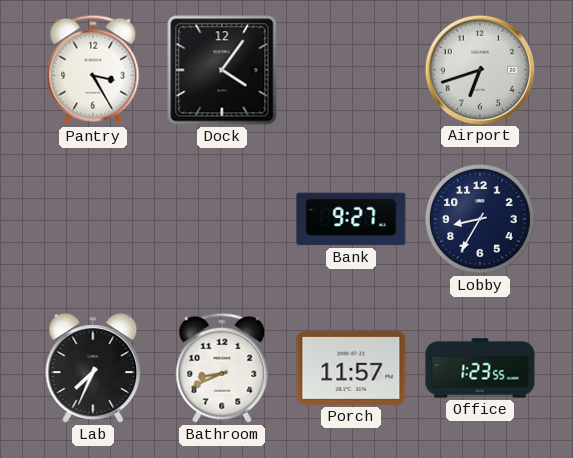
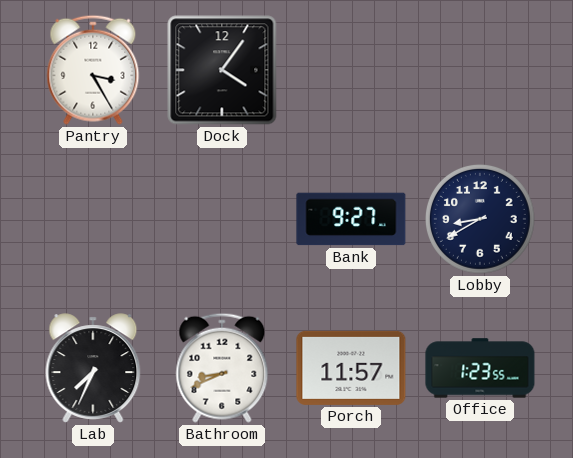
Airport: 6:42 -> none (479, 69)
Lobby: 8:35 -> 8:40 (480, 219)
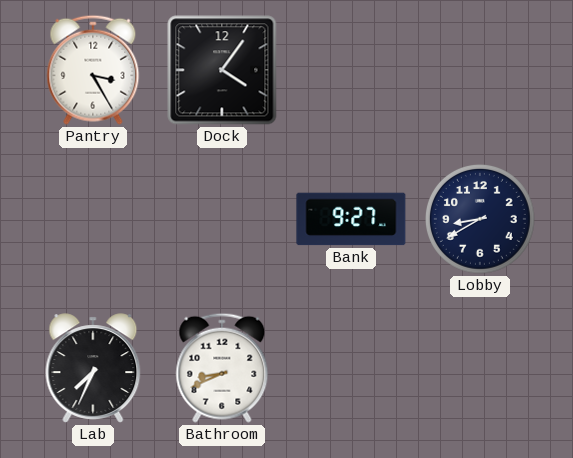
Porch: 11:57 -> none (351, 368)
Office: 1:23 -> none (480, 368)
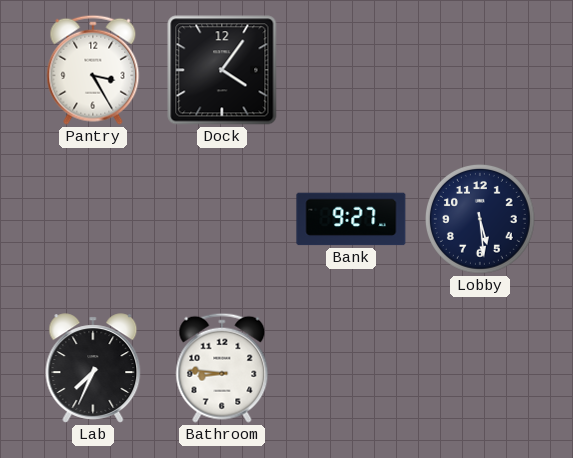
Lobby: 8:40 -> 5:29 (480, 219)
Bathroom: 8:41 -> 8:46 (222, 368)
